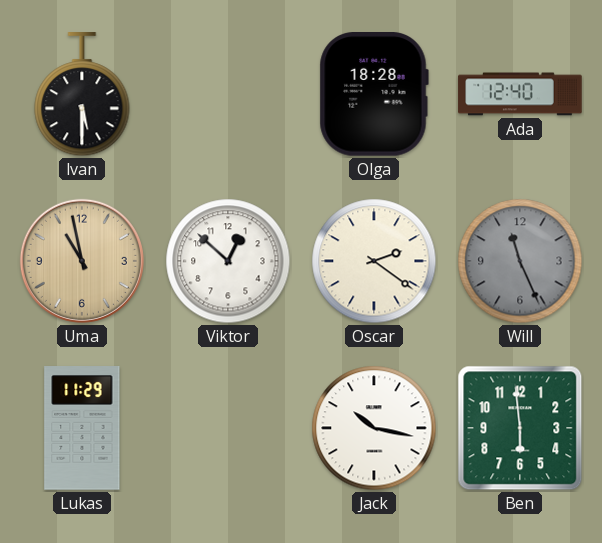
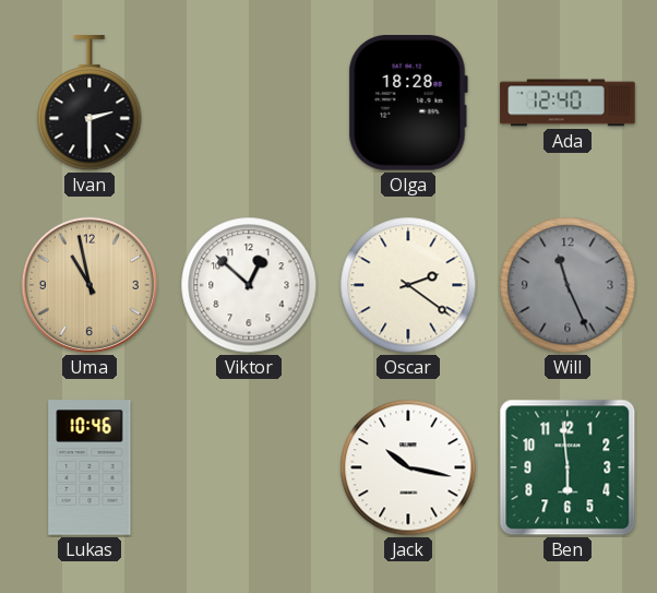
Ivan: 5:30 -> 2:30 (89, 104)
Lukas: 11:29 -> 10:46 (89, 467)
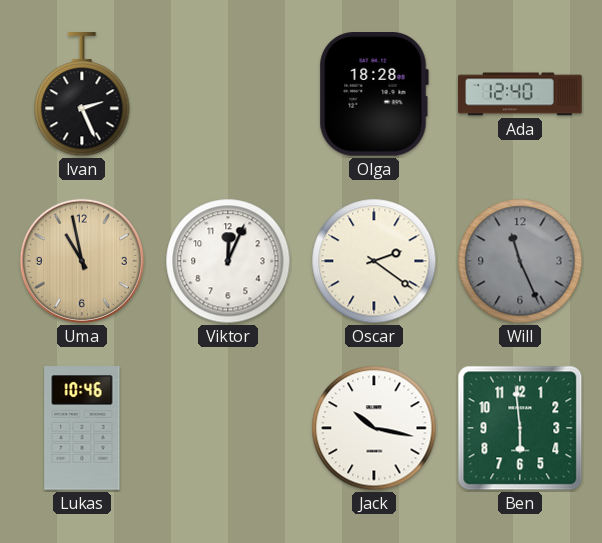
Ivan: 2:30 -> 2:26 (82, 95)
Viktor: 12:52 -> 12:04 (228, 261)
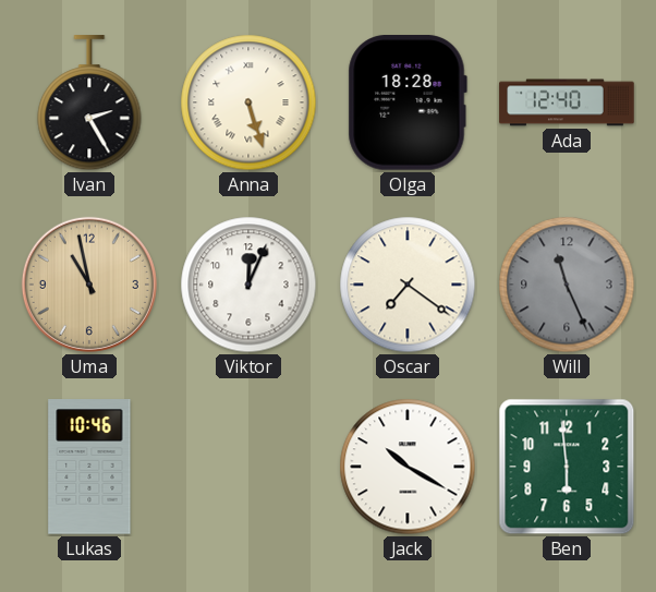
Ivan: 2:26 -> 2:25 (89, 104)
Anna: none -> 5:27 (248, 102)
Oscar: 2:21 -> 7:21 (408, 285)
Jack: 10:17 -> 10:20 (408, 467)
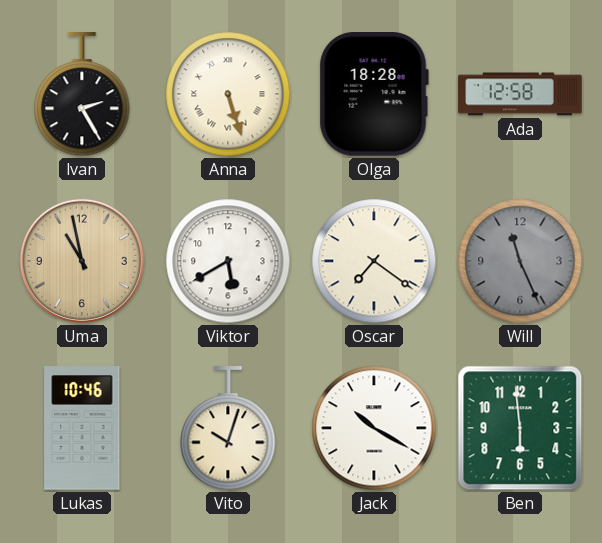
Ada: 12:40 -> 12:58 (520, 94)
Viktor: 12:04 -> 5:40 (228, 261)
Vito: none -> 10:03 (228, 429)
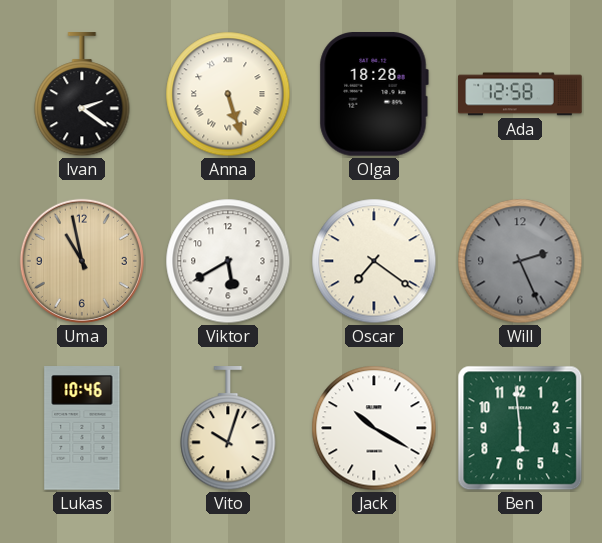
Ivan: 2:25 -> 2:21 (82, 95)
Will: 11:26 -> 2:26 (520, 261)
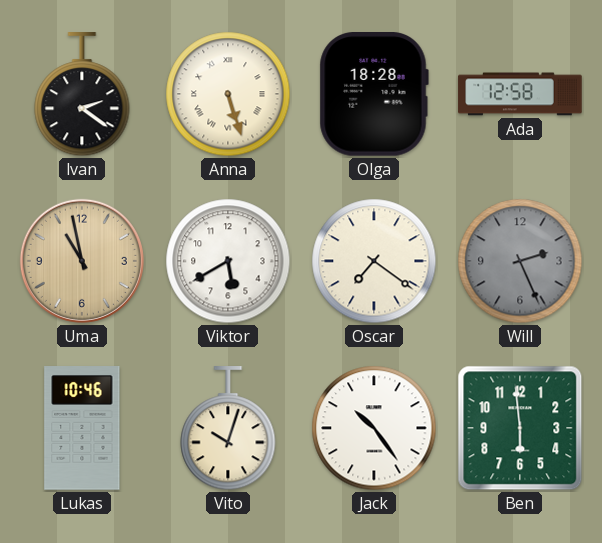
Jack: 10:20 -> 10:24 (374, 428)
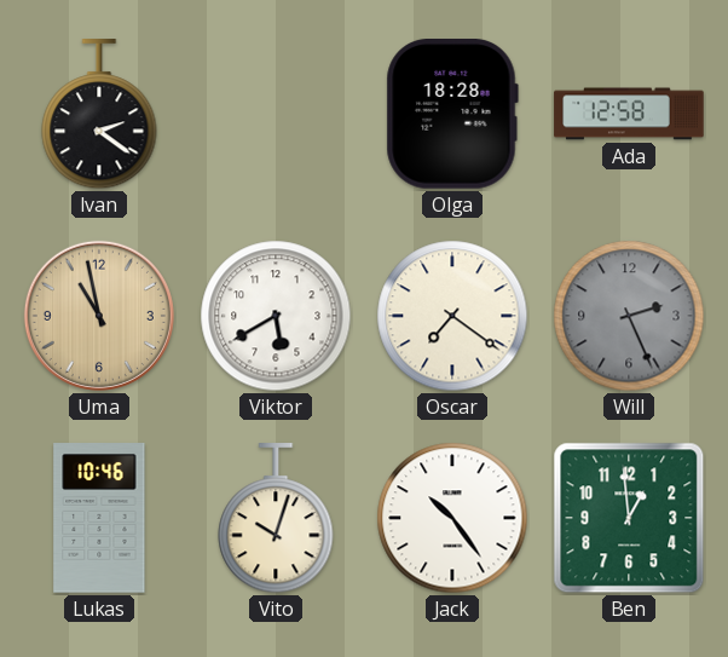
Anna: 5:27 -> none (228, 94)
Ben: 5:59 -> 12:59 (629, 518)
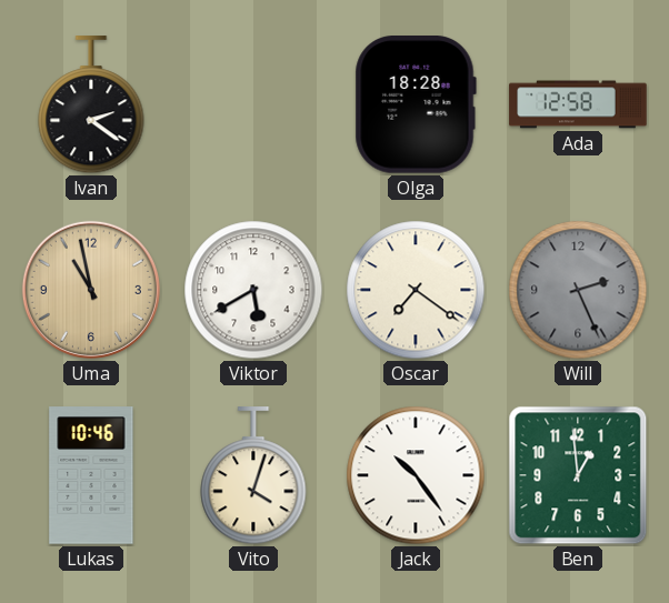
Vito: 10:03 -> 4:03 (253, 476)
